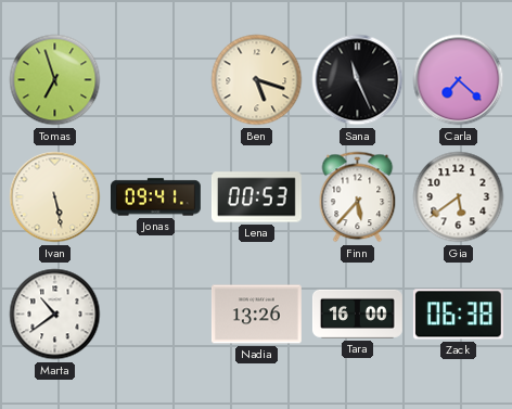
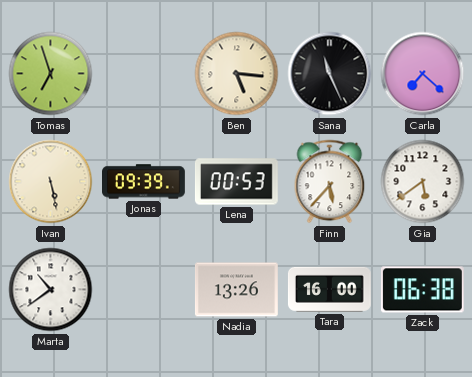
Ben: 5:18 -> 5:16 (237, 74)
Jonas: 09:41 -> 09:39 (144, 182)
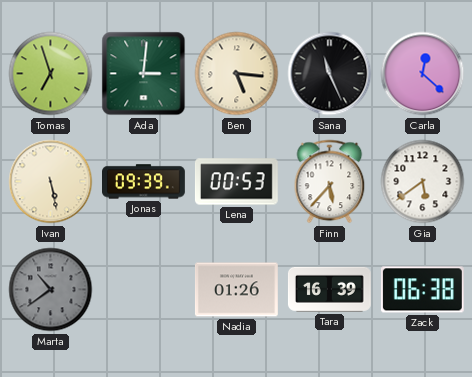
Ada: none -> 3:01 (144, 74)
Carla: 7:22 -> 12:22 (423, 74)
Marta dial: white -> grey (51, 290)
Nadia: 13:26 -> 01:26 (236, 290)
Tara: 16:00 -> 16:39 (329, 289)
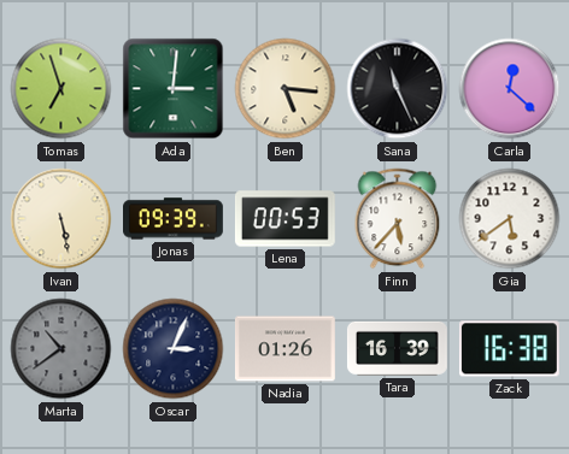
Oscar: none -> 3:04 (174, 349)
Zack: 06:38 -> 16:38 (509, 349)
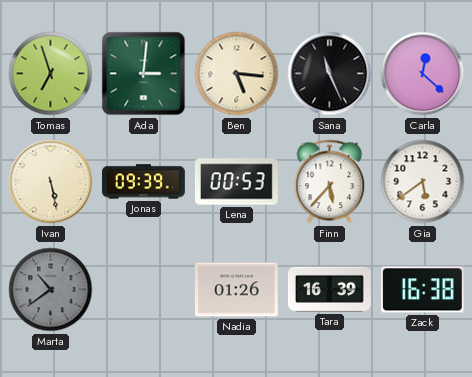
Oscar: 3:04 -> none (174, 349)
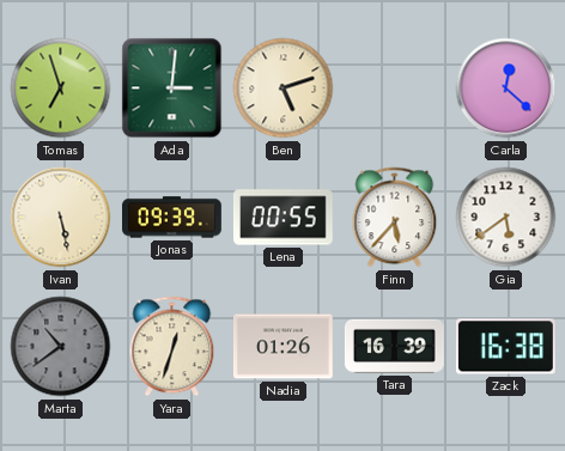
Ben: 5:16 -> 5:12 (284, 89)
Sana: 11:26 -> none (330, 74)
Lena: 00:53 -> 00:55 (282, 218)
Yara: none -> 12:33 (172, 347)
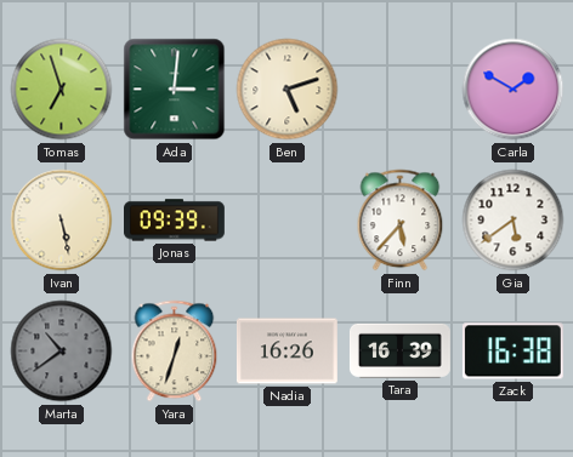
Carla: 12:22 -> 1:50 (514, 90)
Lena: 00:55 -> none (282, 218)
Nadia: 01:26 -> 16:26 (286, 352)
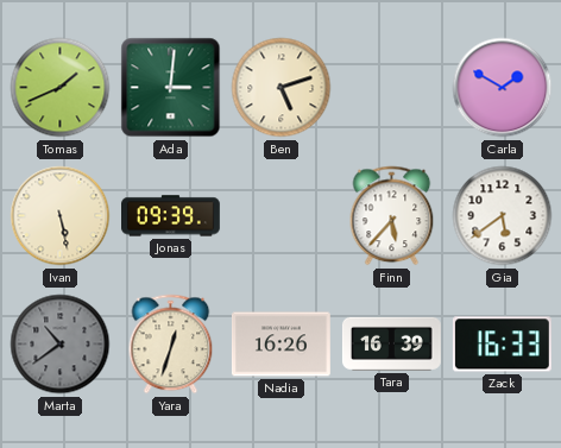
Tomas: 6:57 -> 1:41 (61, 88)
Zack: 16:38 -> 16:33 (502, 345)
